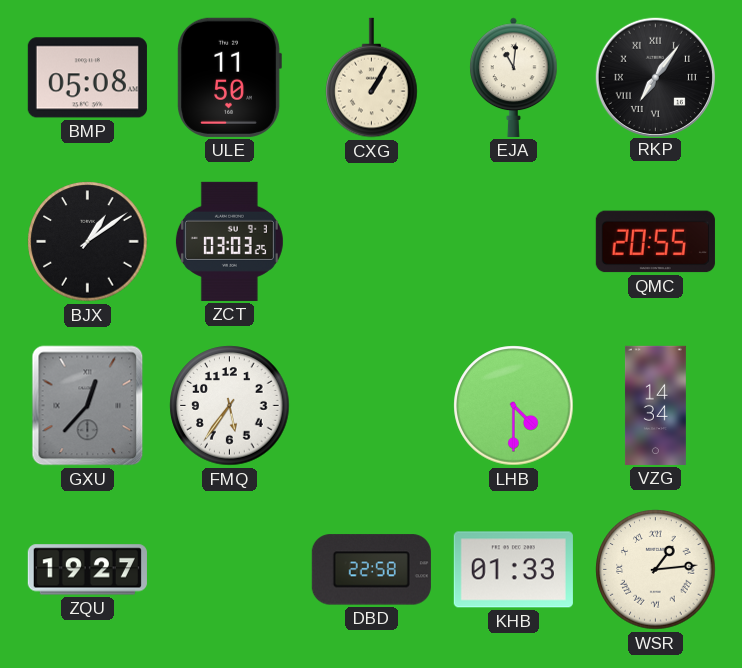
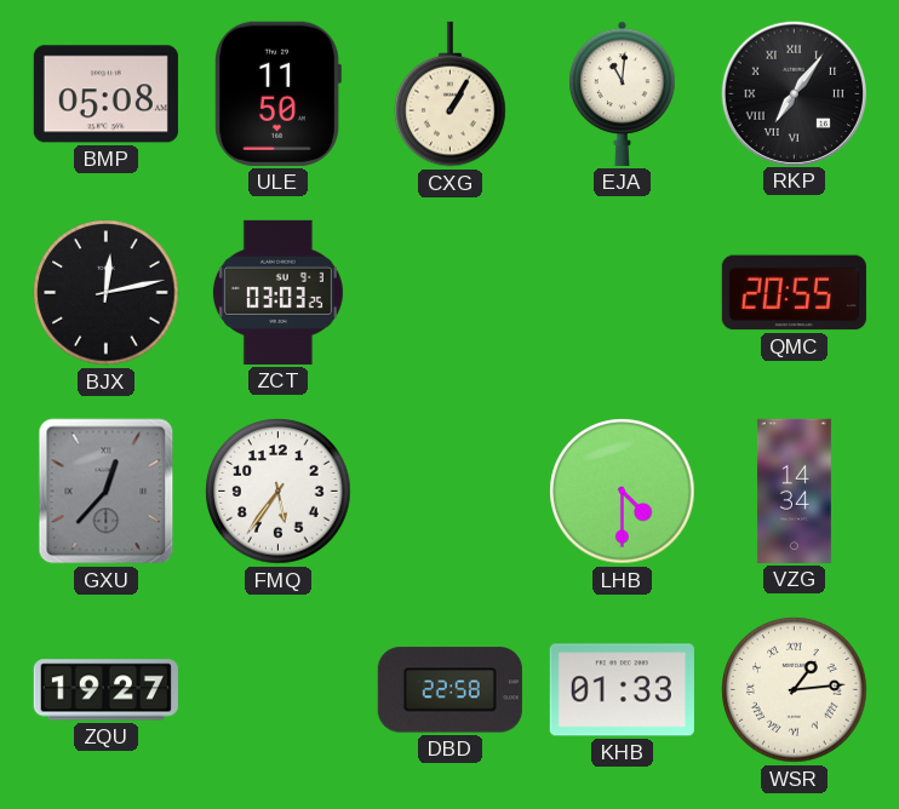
BJX: 1:09 -> 12:13 (107, 293)
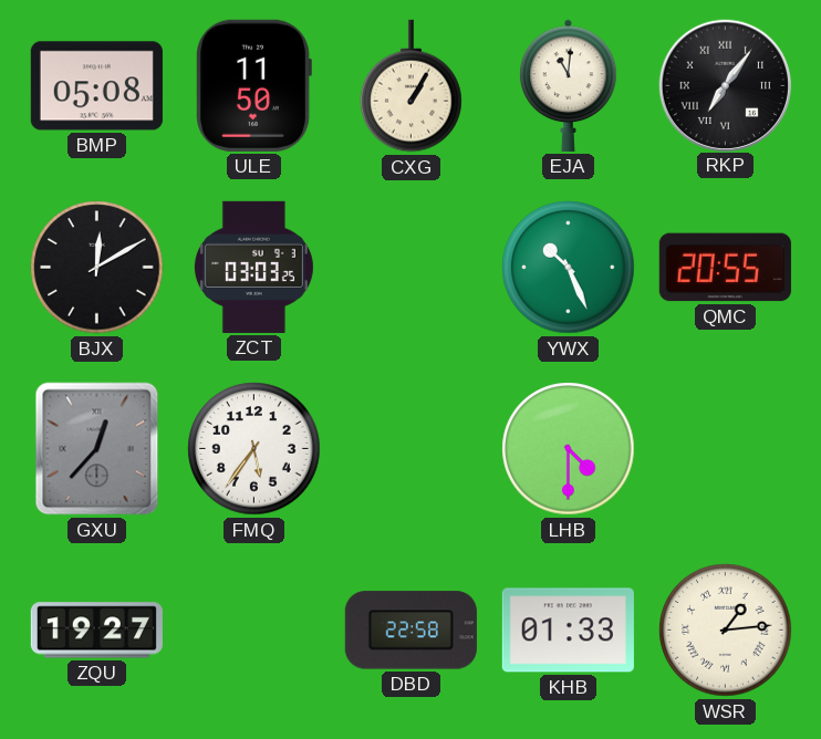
BJX: 12:13 -> 12:10 (97, 268)
YWX: none -> 10:26 (569, 268)
VZG: 14:34 -> none (794, 490)
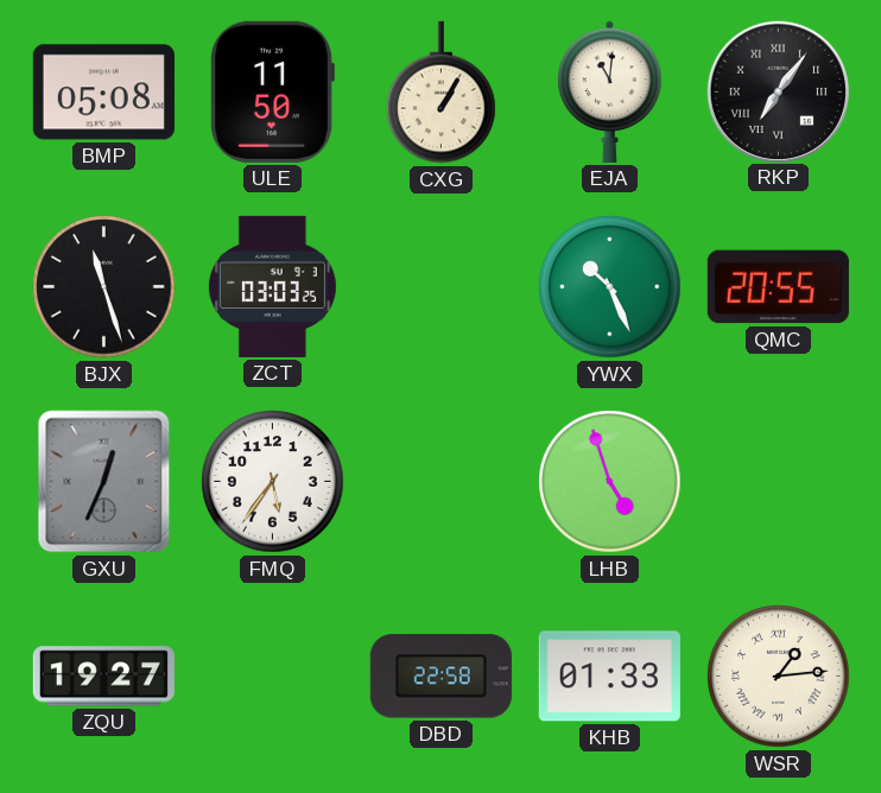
BJX: 12:10 -> 11:27 (104, 287)
GXU: 12:37 -> 12:34 (104, 482)
LHB: 4:30 -> 4:57 (610, 482)
